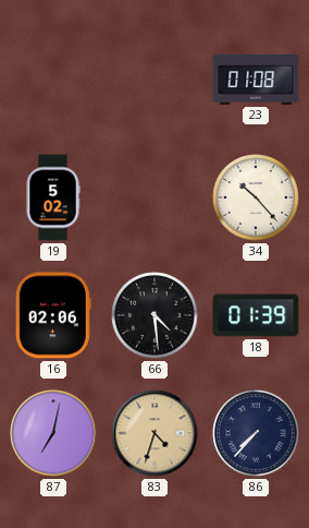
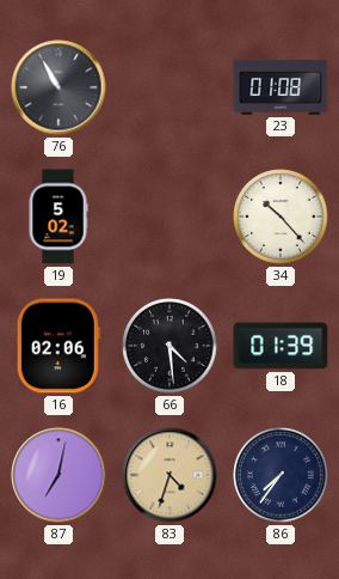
76: none -> 10:55 (58, 87)
86: 7:37 -> 7:36 (281, 475)
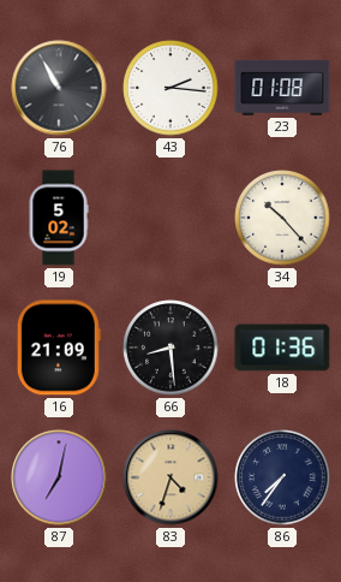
43: none -> 2:16 (170, 88)
16: 02:06 -> 21:09 (59, 348)
66: 4:29 -> 8:29 (170, 348)
18: 01:39 -> 01:36 (282, 348)
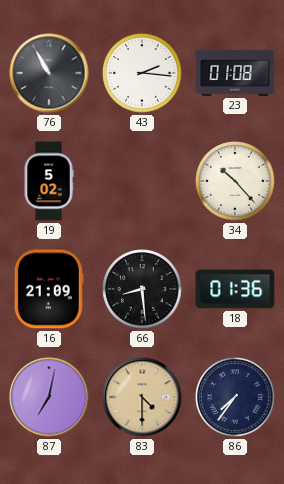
83: 4:33 -> 4:30 (142, 397)
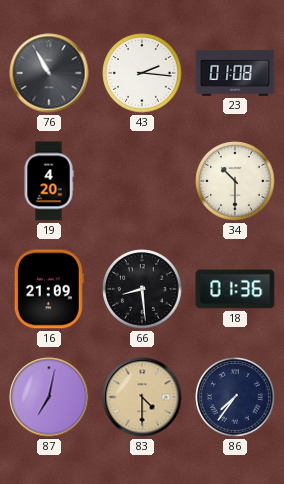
19: 5:02 -> 4:20 (49, 181)
34: 10:23 -> 10:30 (235, 181)
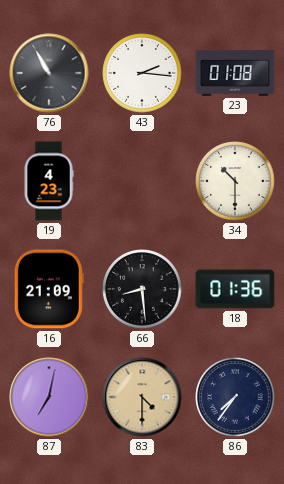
19: 4:20 -> 4:23 (49, 181)
